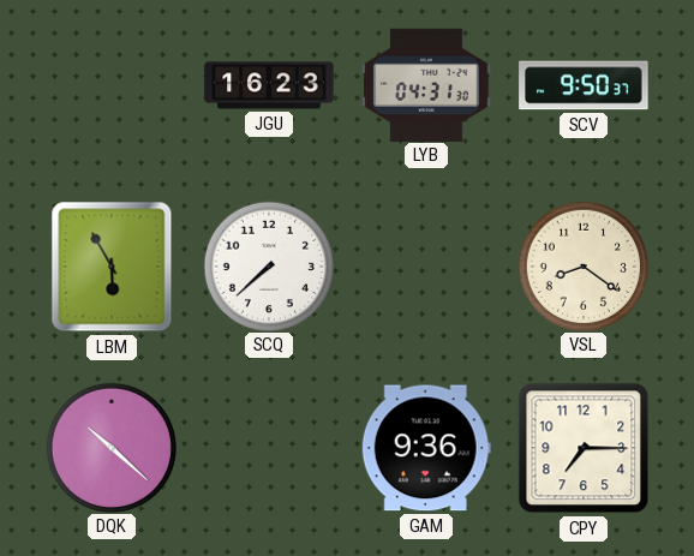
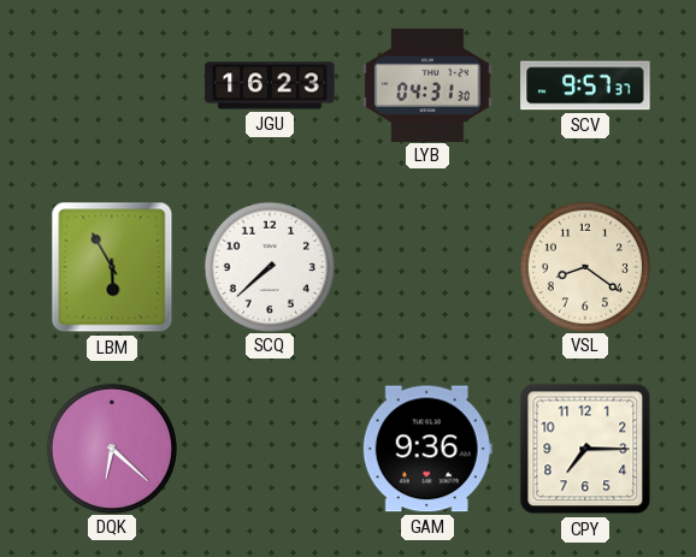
SCV: 9:50 -> 9:57 (585, 85)
DQK: 10:22 -> 6:22 (111, 448)
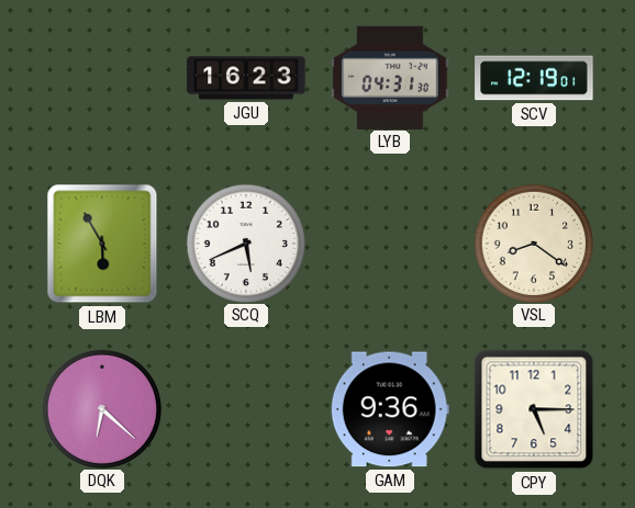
SCV: 9:57 -> 12:19 (534, 78)
SCQ: 7:38 -> 5:41 (245, 242)
CPY: 7:15 -> 5:15 (534, 409)
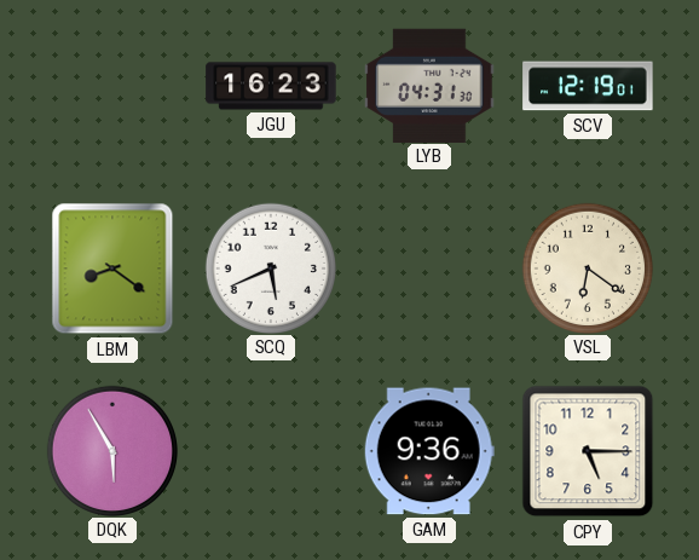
LBM: 5:55 -> 8:21 (112, 269)
VSL: 8:21 -> 6:21 (587, 267)
DQK: 6:22 -> 5:55 (111, 450)
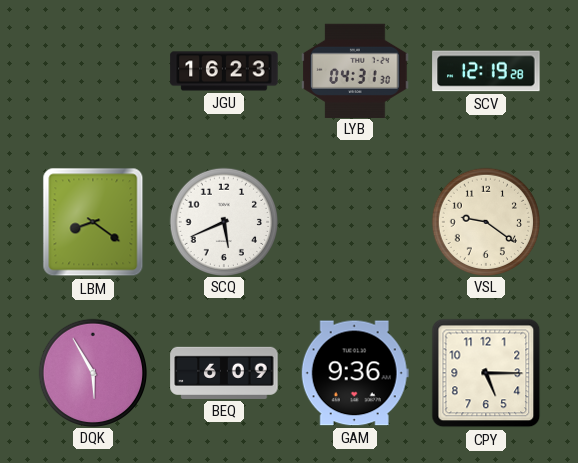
SCV: 12:19:01 -> 12:19:28 (486, 71)
VSL: 6:21 -> 9:21 (485, 221)
BEQ: none -> 6:09 (224, 373)
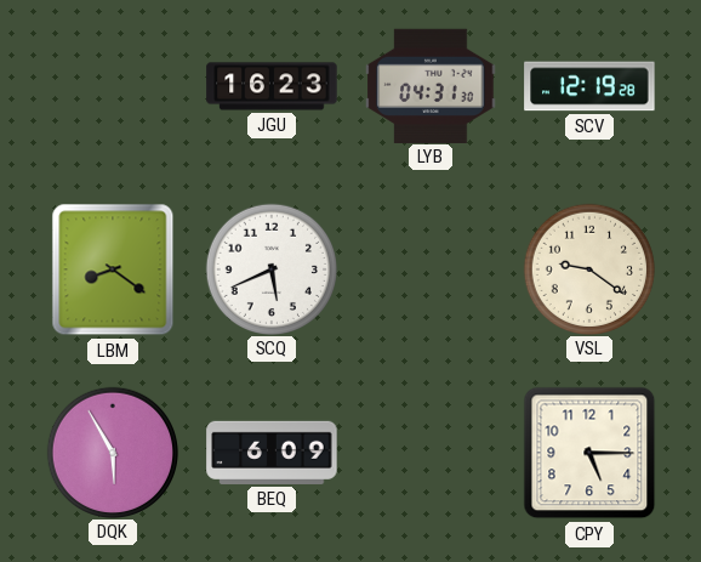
GAM: 9:36 -> none (355, 373)
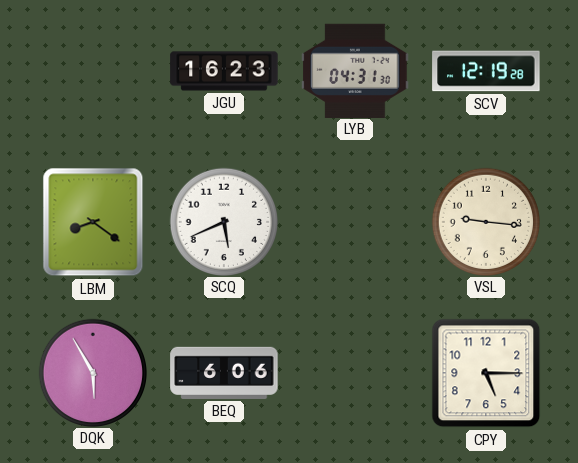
VSL: 9:21 -> 9:16 (485, 221)
BEQ: 6:09 -> 6:06 (224, 373)
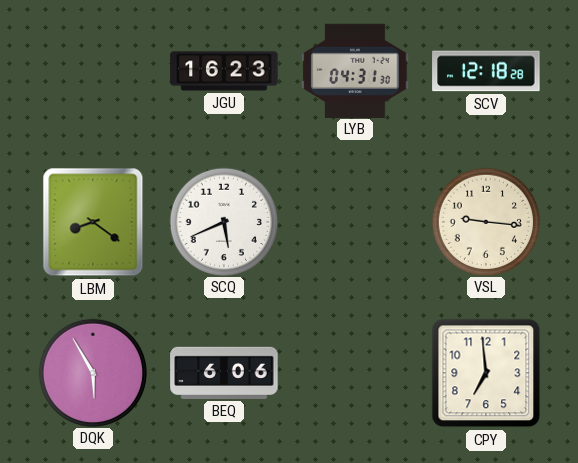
SCV: 12:19 -> 12:18 (486, 71)
CPY: 5:15 -> 6:59 (486, 373)
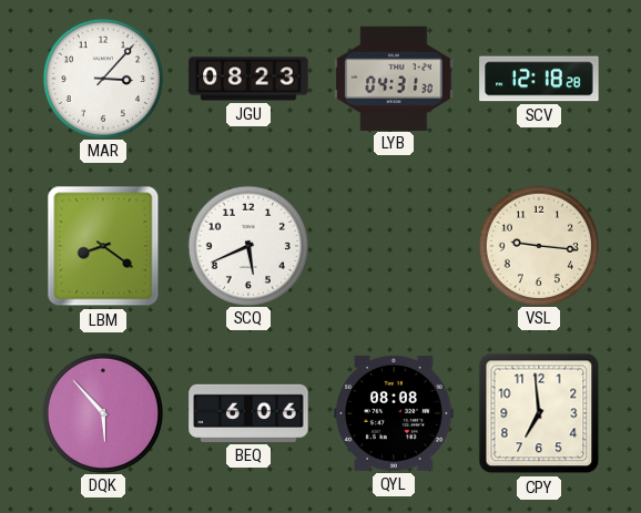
MAR: none -> 3:07 (102, 78)
JGU: 16:23 -> 08:23 (248, 79)
DQK: 5:55 -> 5:53 (102, 412)
QYL: none -> 08:08 (394, 413)
